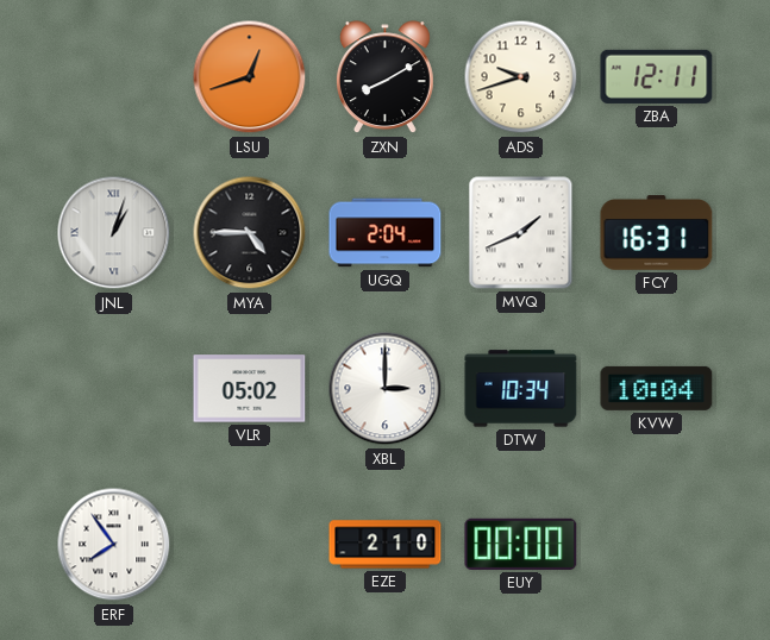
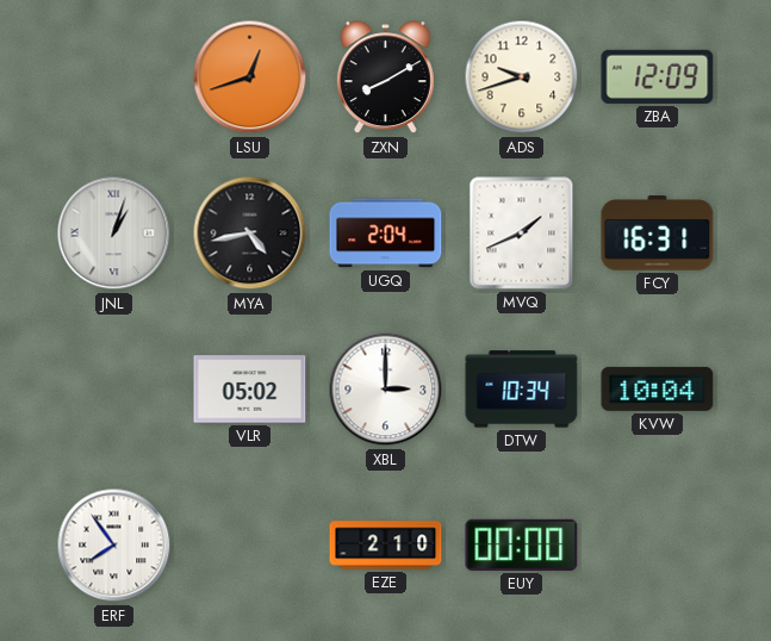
ZBA: 12:11 -> 12:09 (658, 76)
MYA: 4:45 -> 4:43 (250, 234)
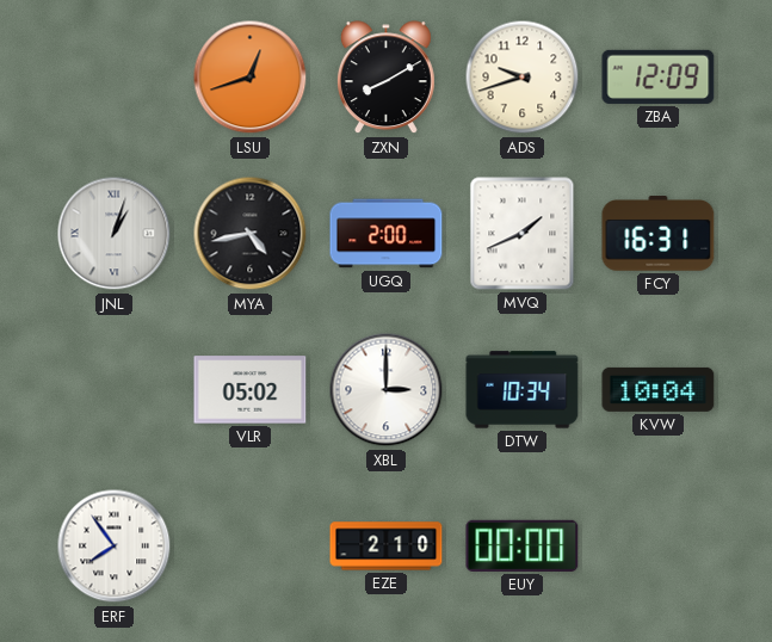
UGQ: 2:04 -> 2:00 (387, 234)
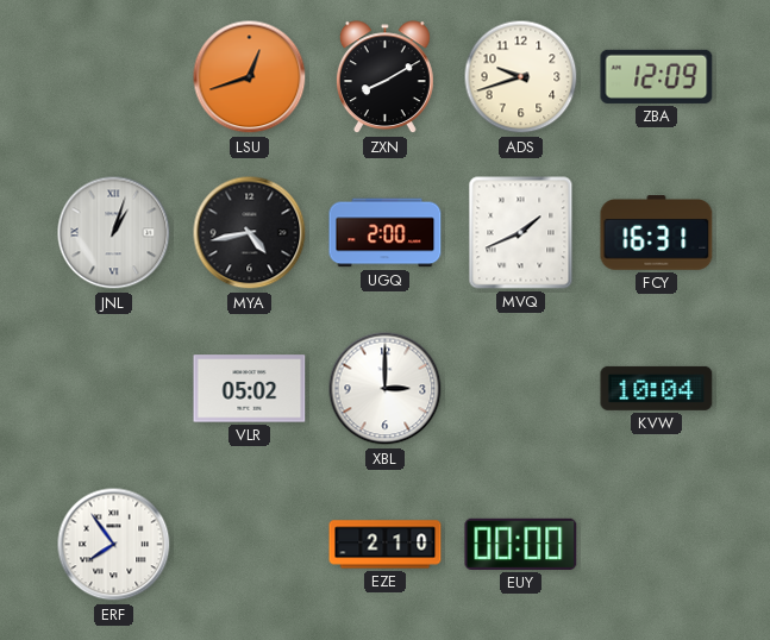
DTW: 10:34 -> none (523, 390)
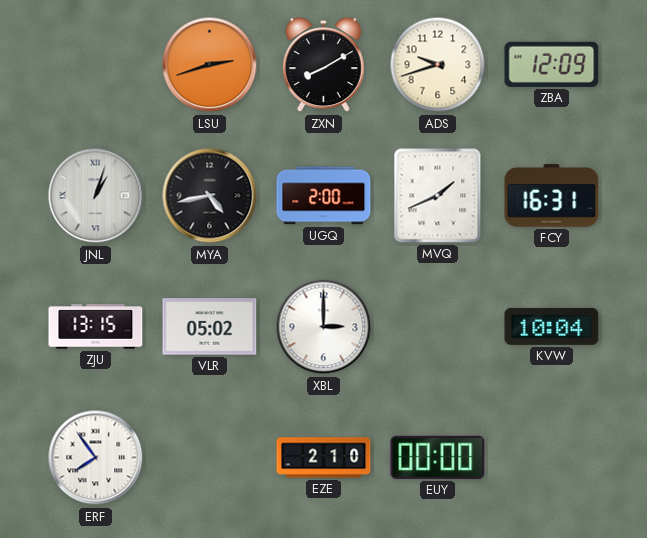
LSU: 12:42 -> 2:42 (210, 65)
ZJU: none -> 13:15 (96, 327)
